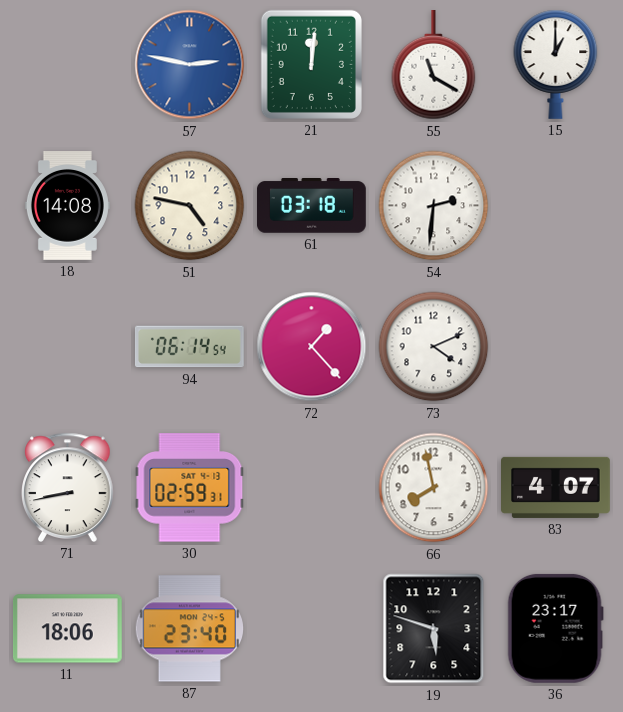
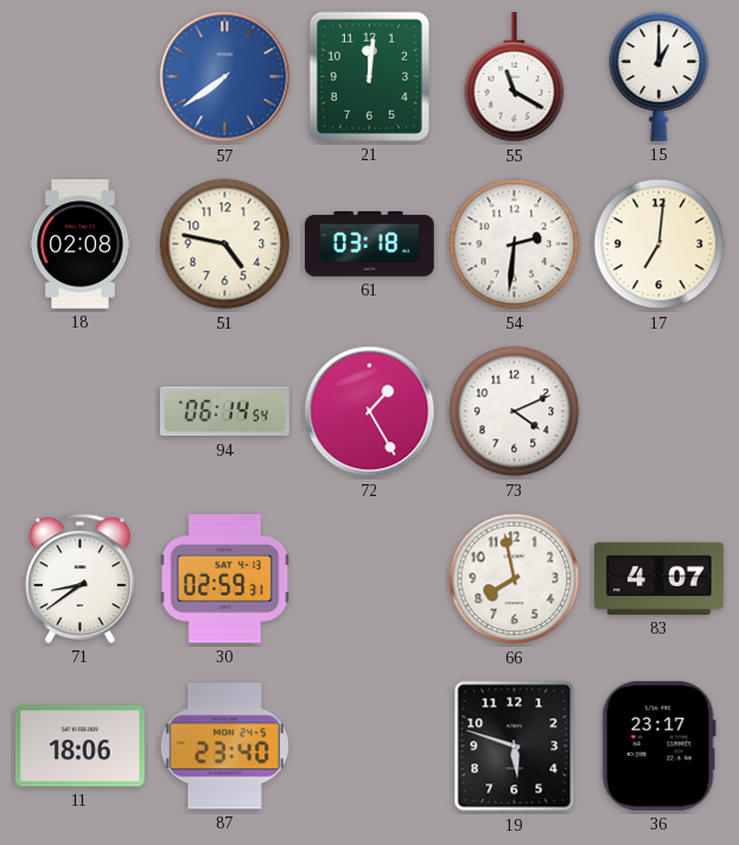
57: 2:47 -> 7:39 (225, 77)
18: 14:08 -> 02:08 (79, 244)
17: none -> 7:01 (660, 244)
72: 1:23 -> 1:25 (370, 412)
71: 8:43 -> 8:39 (81, 578)
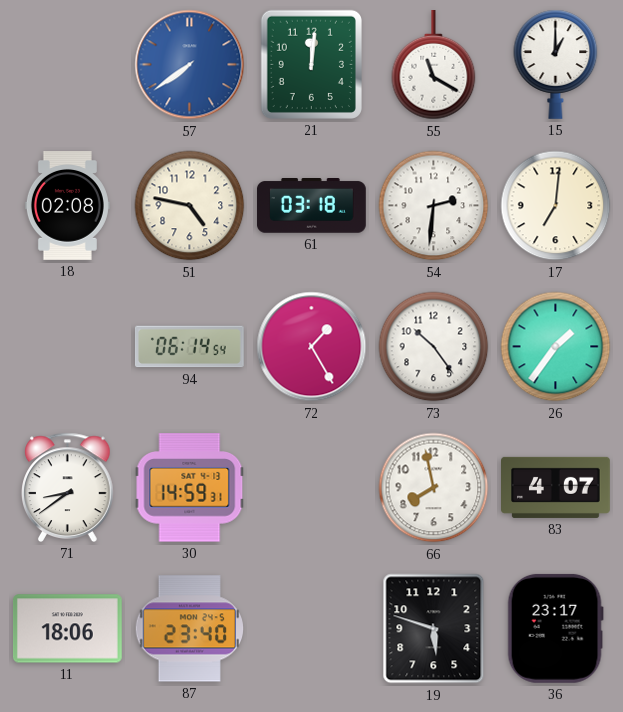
73: 4:11 -> 10:24 (434, 347)
26: none -> 1:36 (556, 347)
30: 02:59 -> 14:59 (190, 488)
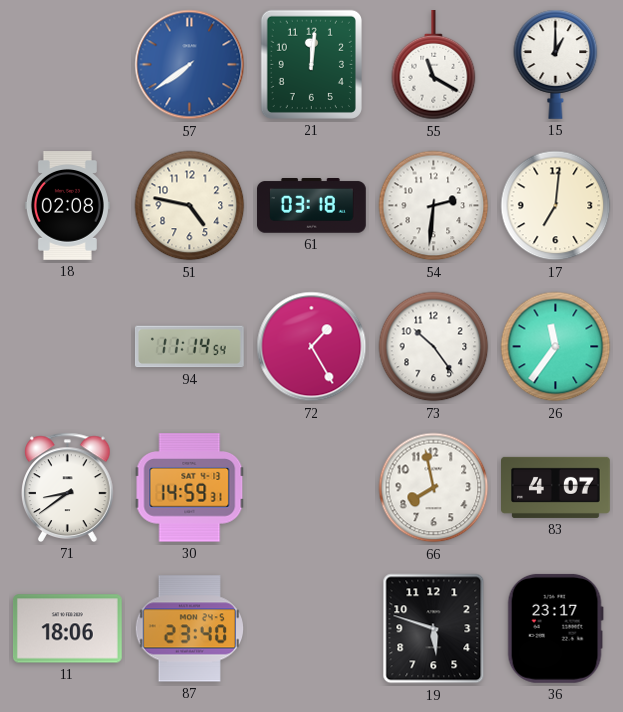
94: 06:14 -> 11:14 (189, 347)
26: 1:36 -> 11:36 (556, 347)
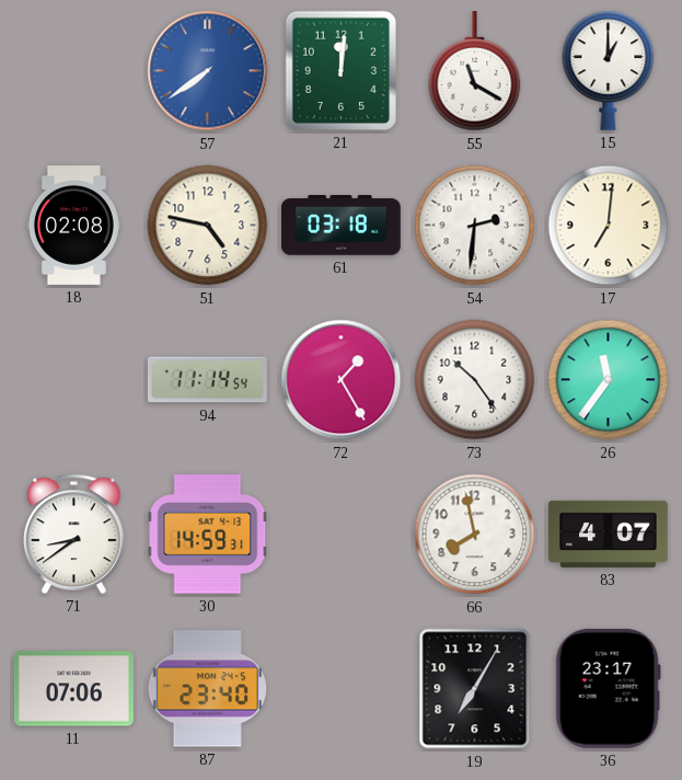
11: 18:06 -> 07:06 (73, 689)
19: 5:48 -> 7:05 (475, 689)
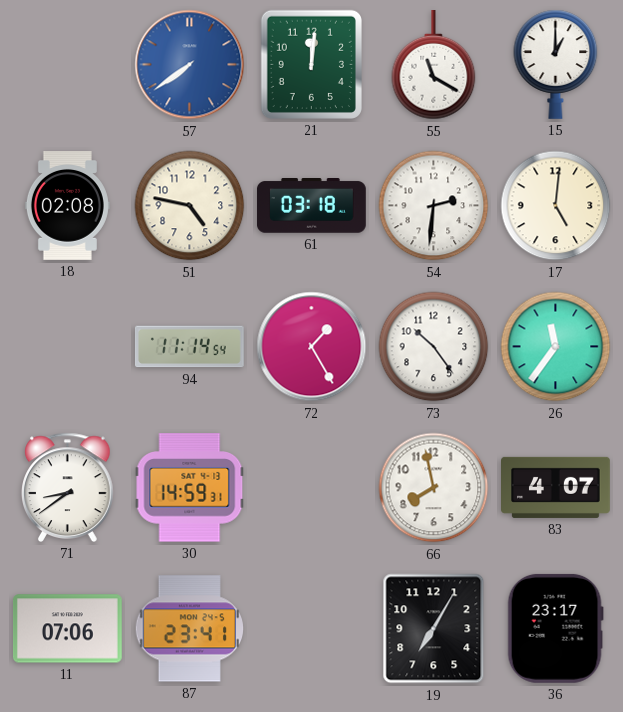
17: 7:01 -> 5:01 (556, 206)
87: 23:40 -> 23:41 (189, 629)
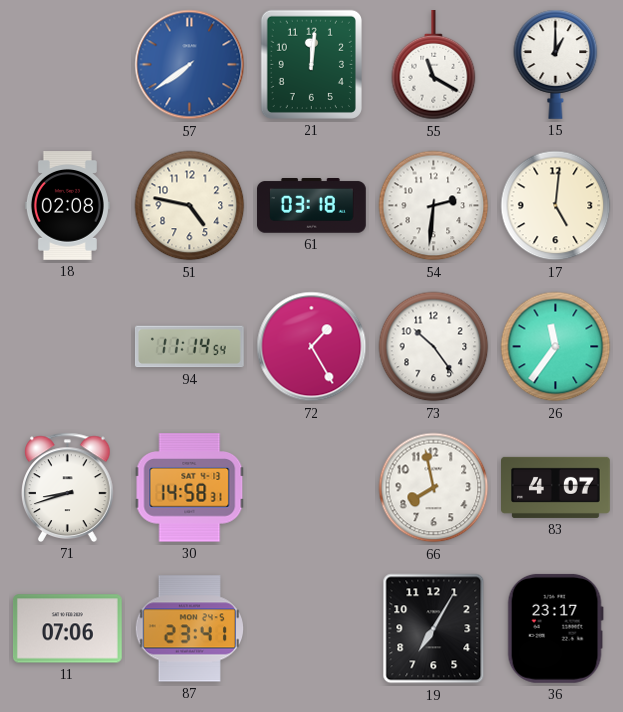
71: 8:39 -> 8:42 (68, 487)
30: 14:59 -> 14:58 (190, 488)
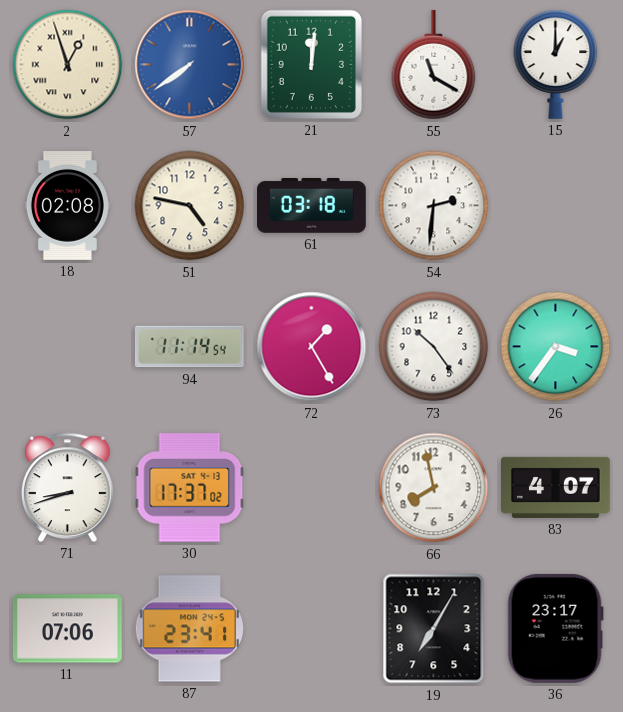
2: none -> 12:57 (68, 65)
17: 5:01 -> none (556, 206)
26: 11:36 -> 3:36 (556, 347)
30: 14:58 -> 17:37 (190, 488)
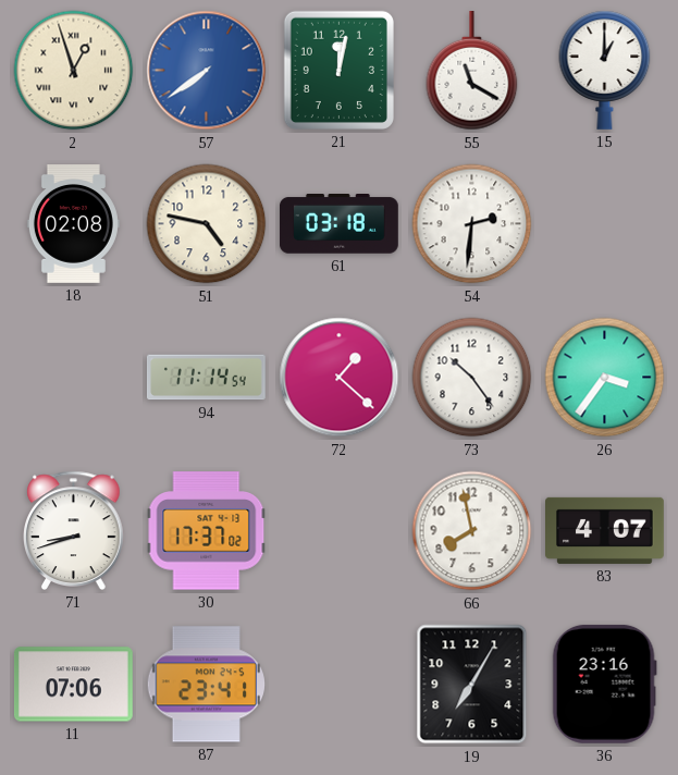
21: 12:01 -> 12:02 (338, 70)
72: 1:25 -> 1:22 (340, 378)
36: 23:17 -> 23:16 (604, 684)
